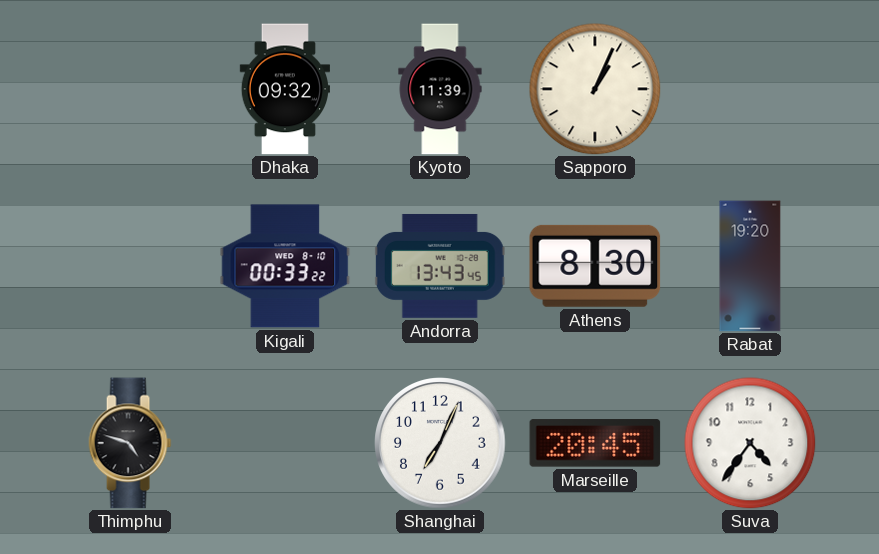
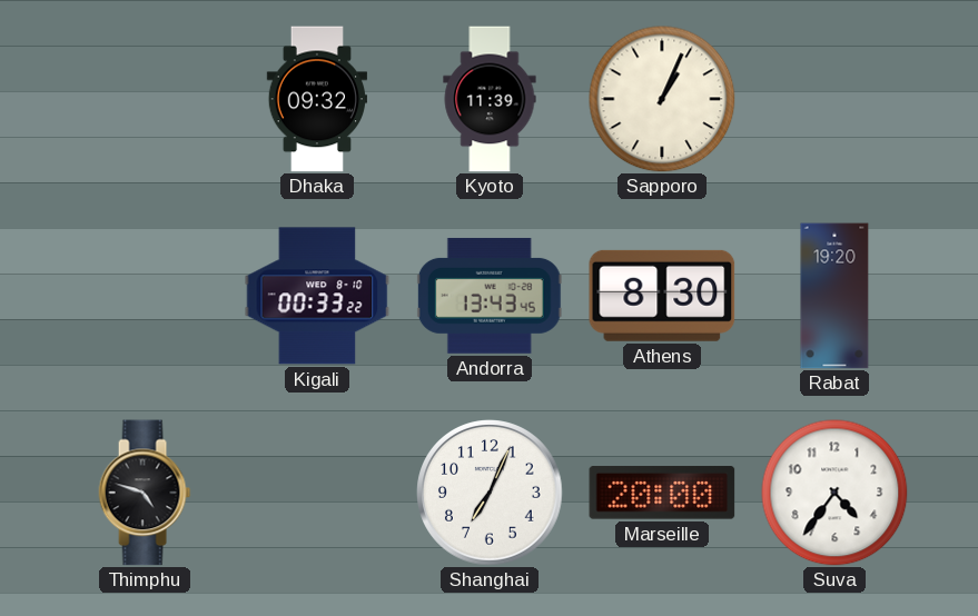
Marseille: 20:45 -> 20:00 (662, 493)
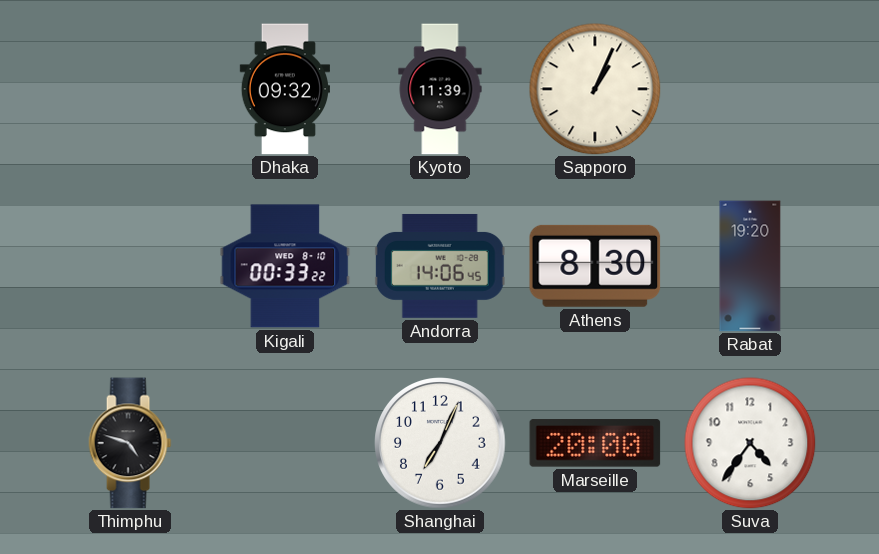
Andorra: 13:43 -> 14:06 (440, 266)
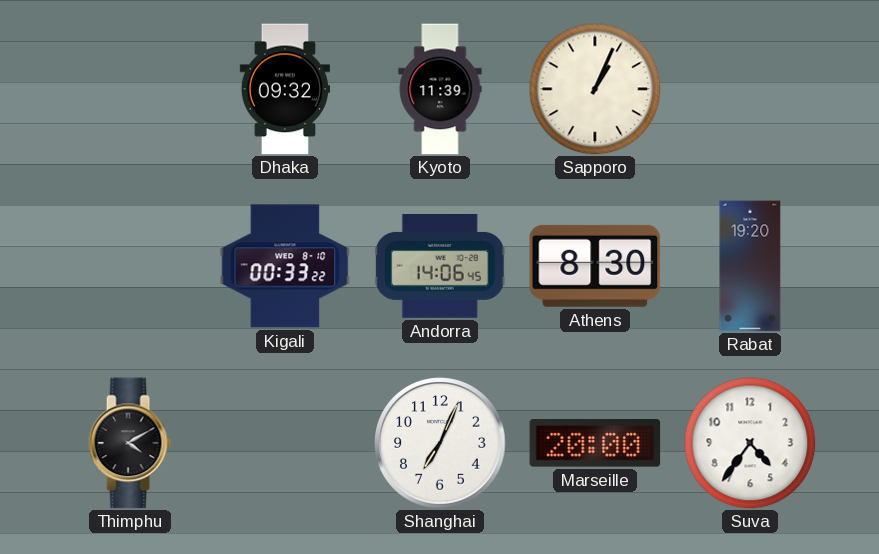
Thimphu: 4:48 -> 4:10 (130, 443)
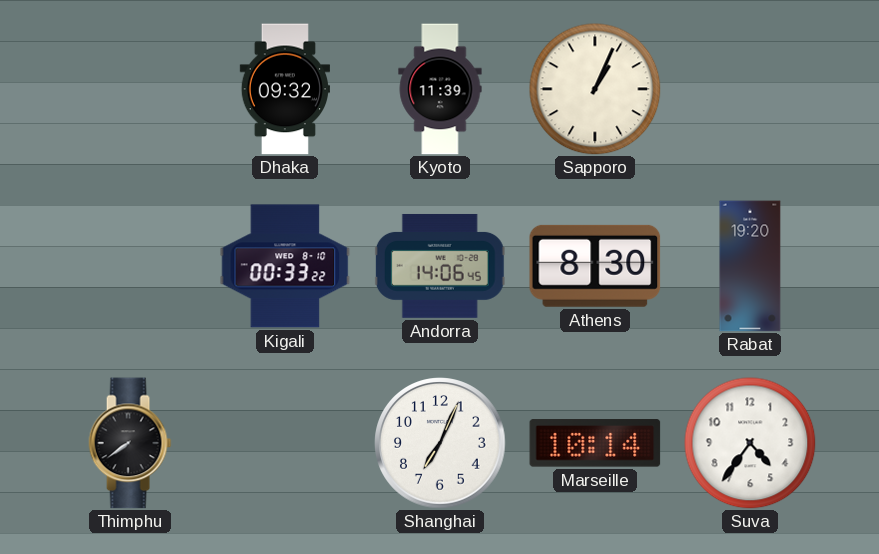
Thimphu: 4:10 -> 7:39 (130, 443)
Marseille: 20:00 -> 10:14 (595, 443)
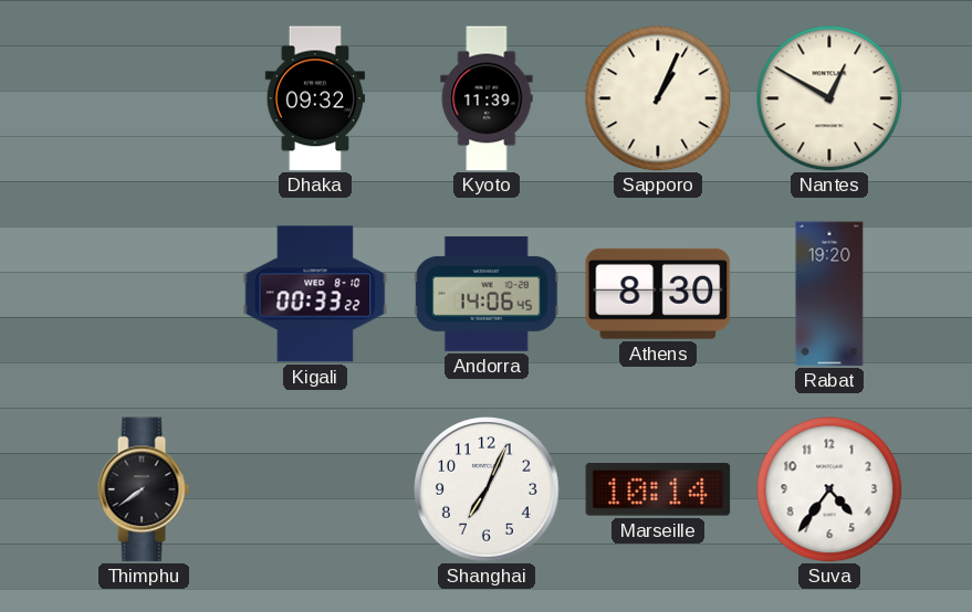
Nantes: none -> 12:50 (829, 98)
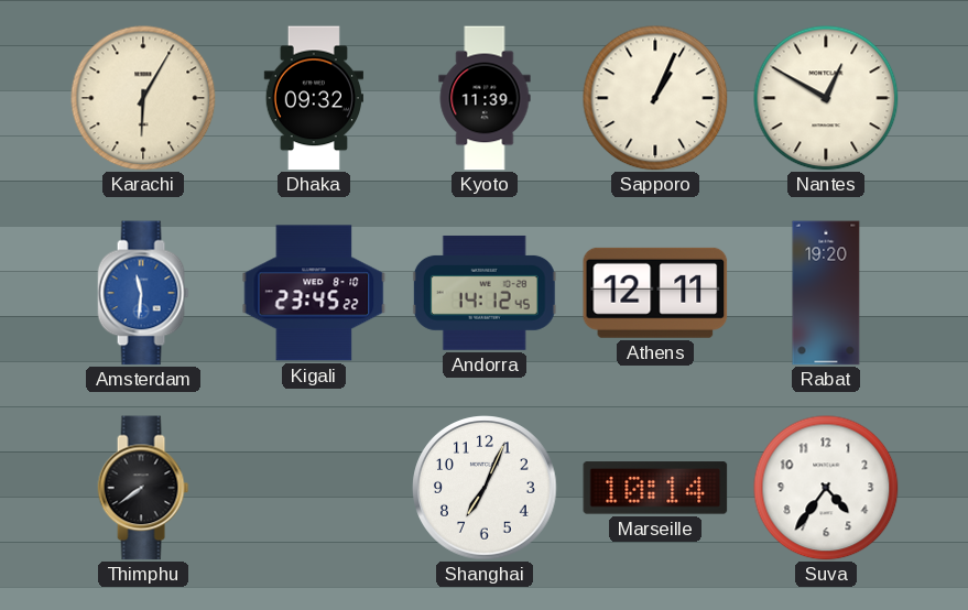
Karachi: none -> 6:05 (143, 98)
Amsterdam: none -> 11:31 (143, 293)
Kigali: 00:33 -> 23:45 (314, 293)
Andorra: 14:06 -> 14:12 (485, 293)
Athens: 8:30 -> 12:11 (655, 293)
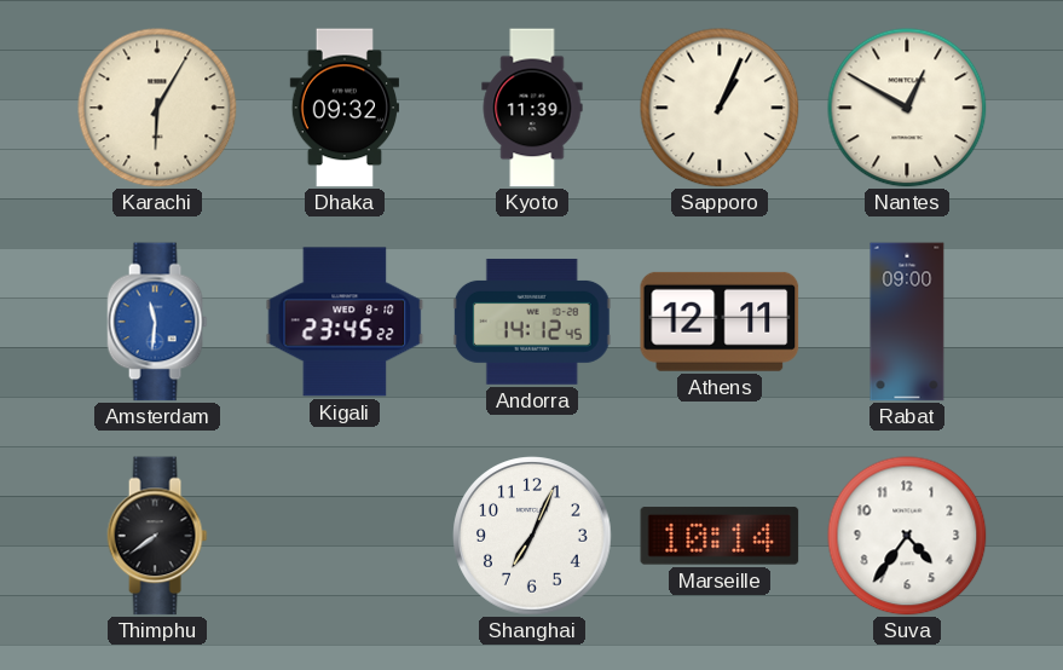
Rabat: 19:20 -> 09:00 (907, 322)
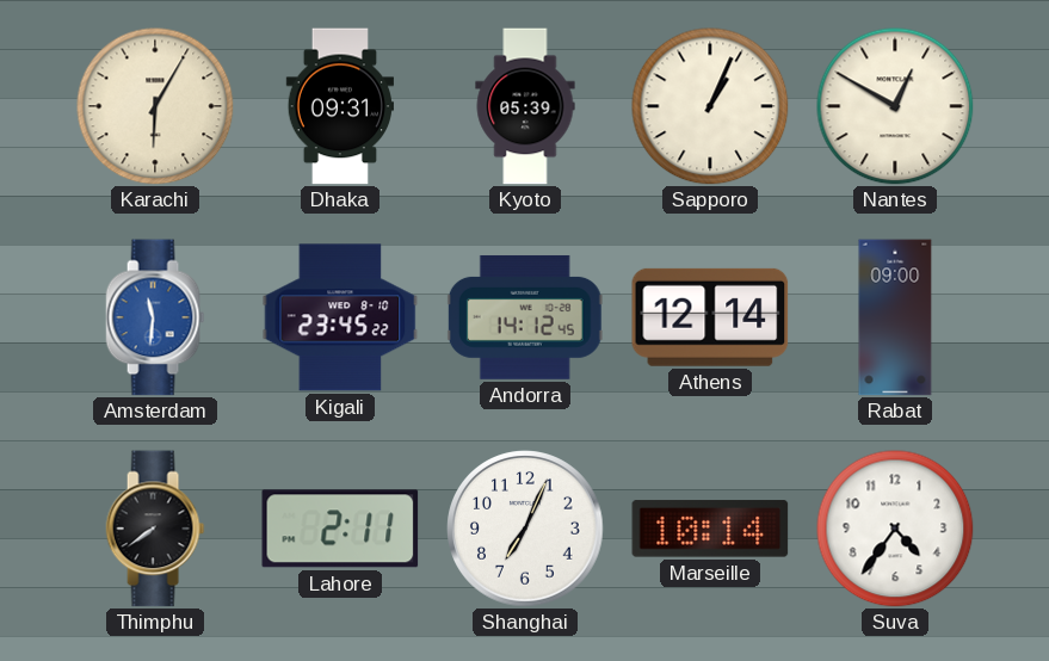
Dhaka: 09:32 -> 09:31 (339, 106)
Kyoto: 11:39 -> 05:39 (525, 106)
Athens: 12:11 -> 12:14 (710, 317)
Lahore: none -> 2:11 (340, 529)
